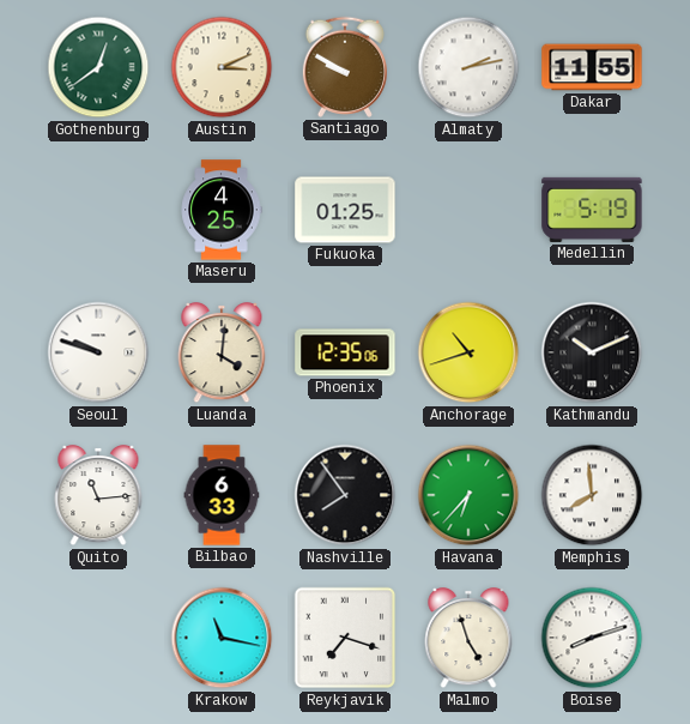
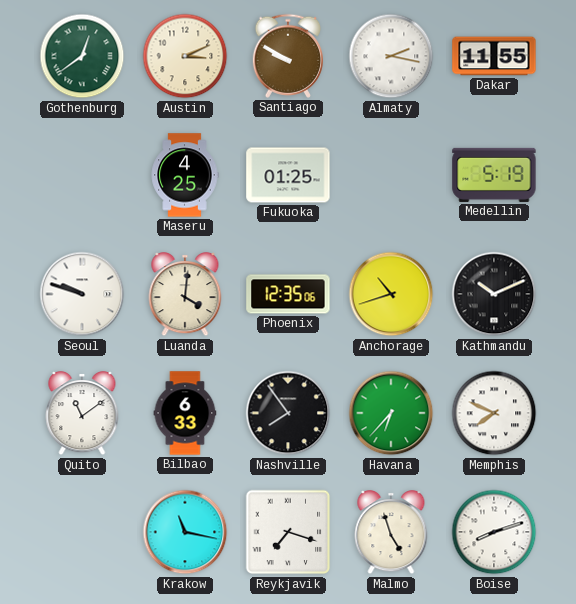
Almaty: 2:13 -> 2:17 (391, 56)
Quito: 11:14 -> 11:09 (82, 414)
Memphis: 7:59 -> 7:49 (494, 413)
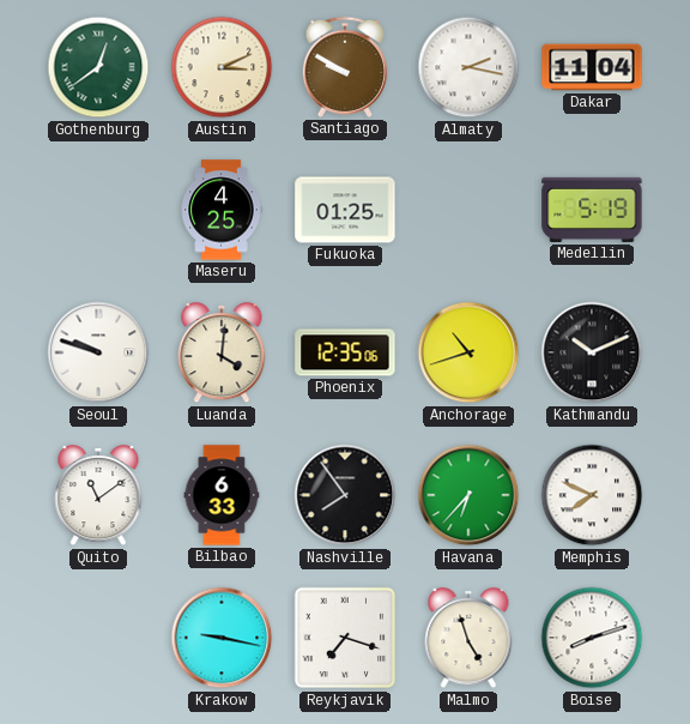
Dakar: 11:55 -> 11:04 (592, 67)
Krakow: 11:17 -> 9:17 (222, 638)
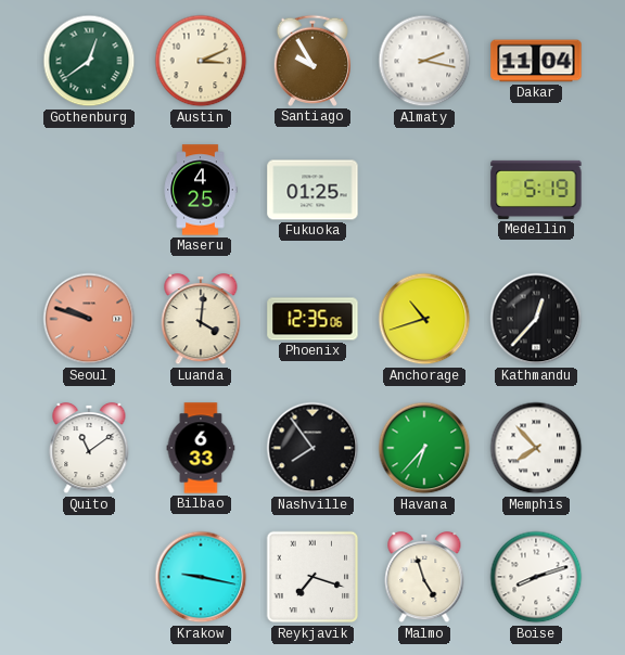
Santiago: 9:50 -> 9:55 (311, 61)
Seoul dial: white -> salmon (89, 319)
Kathmandu: 10:11 -> 12:37 (536, 319)
Memphis: 7:49 -> 7:53 (536, 448)
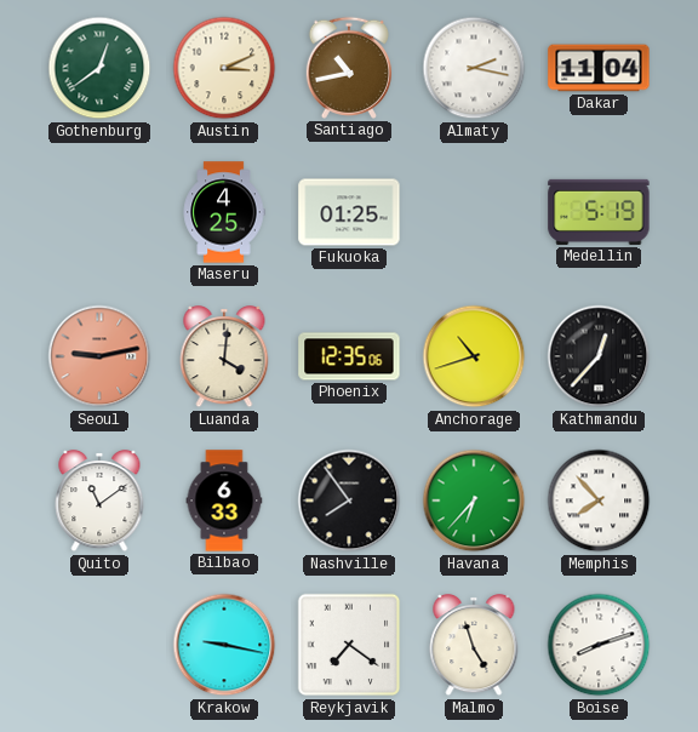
Santiago: 9:55 -> 10:43 (348, 68)
Seoul: 9:48 -> 9:13 (99, 356)
Reykjavik: 7:18 -> 7:21 (349, 645)
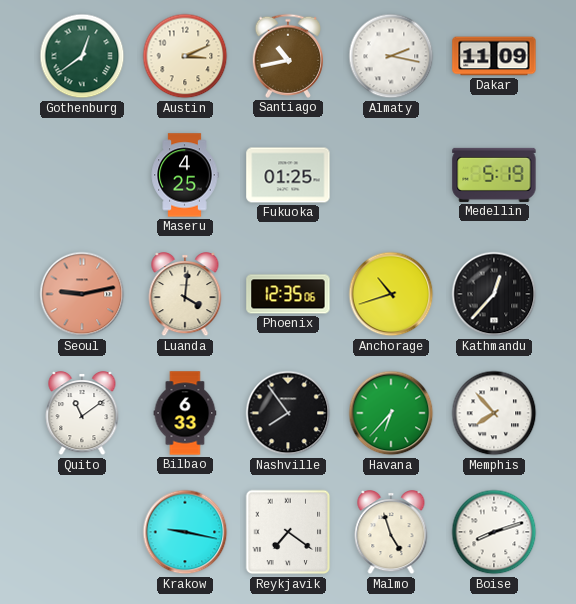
Dakar: 11:04 -> 11:09 (494, 56)
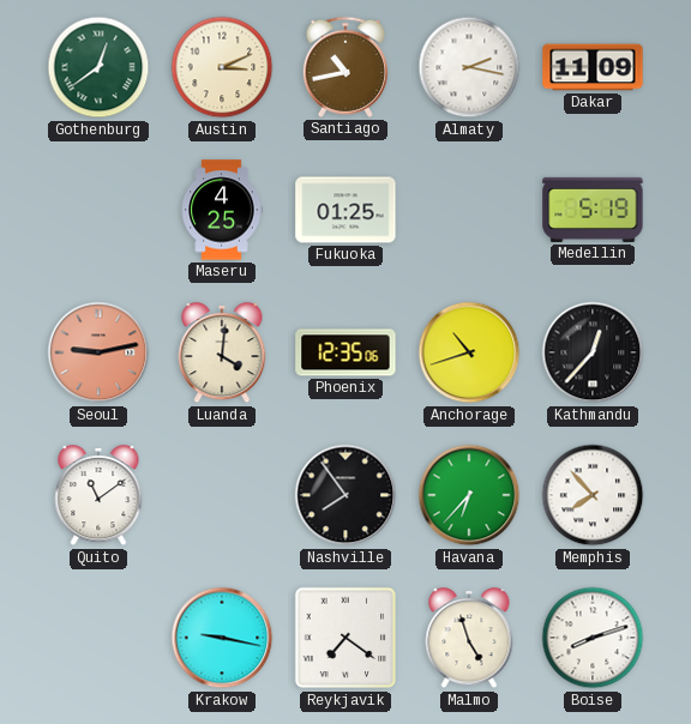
Bilbao: 6:33 -> none (185, 413)
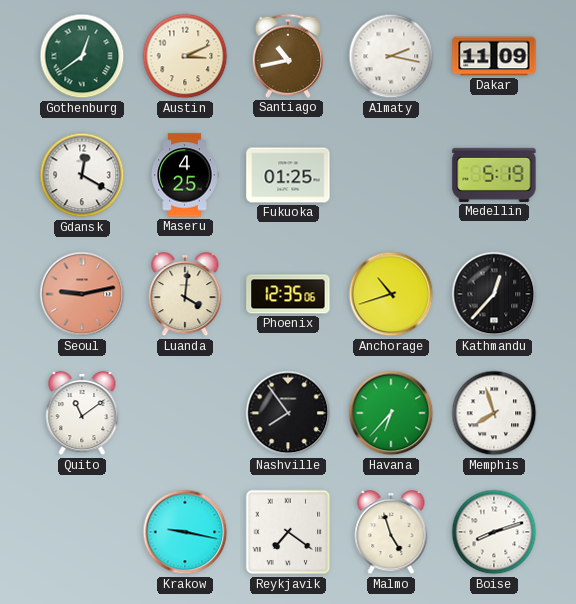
Gdansk: none -> 12:20 (82, 175)
Memphis: 7:53 -> 7:57 (494, 413)
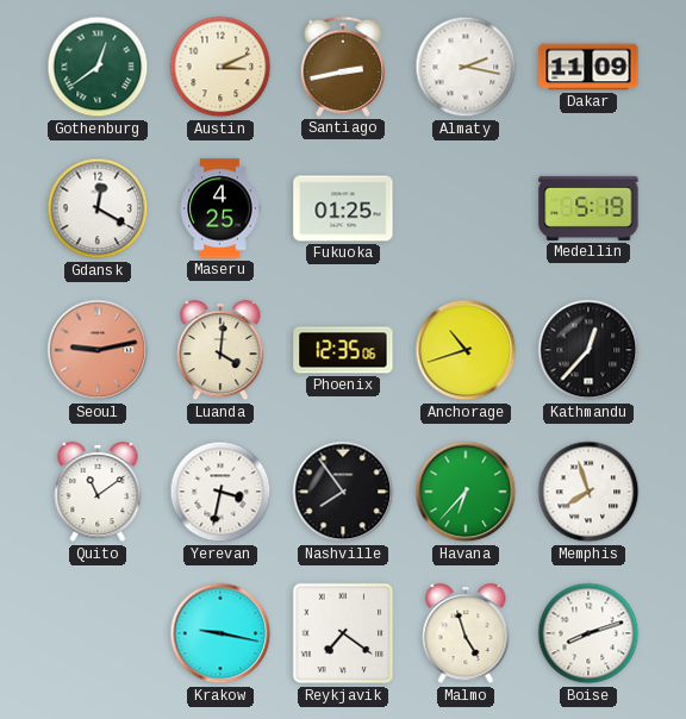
Santiago: 10:43 -> 2:43 (342, 67)
Yerevan: none -> 3:32 (220, 492)
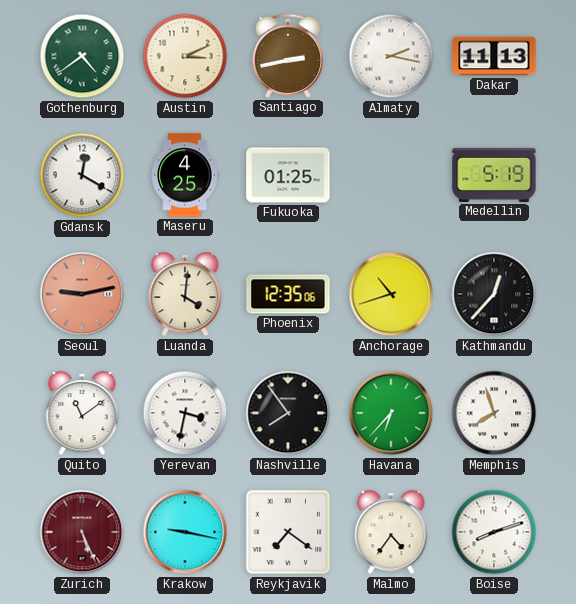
Gothenburg: 12:39 -> 4:39 (82, 56)
Dakar: 11:09 -> 11:13 (494, 56)
Zurich: none -> 5:26 (82, 532)
Malmo: 4:57 -> 4:36 (391, 533)
